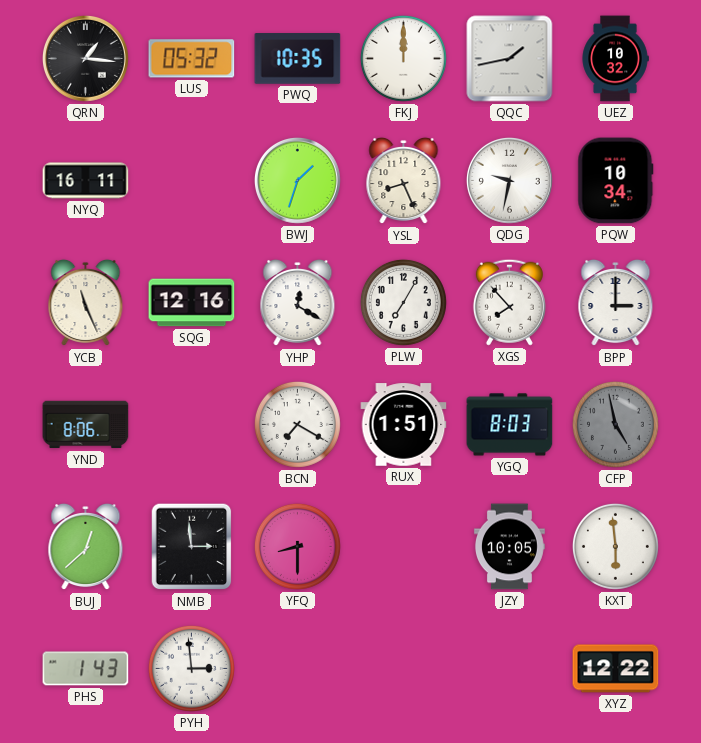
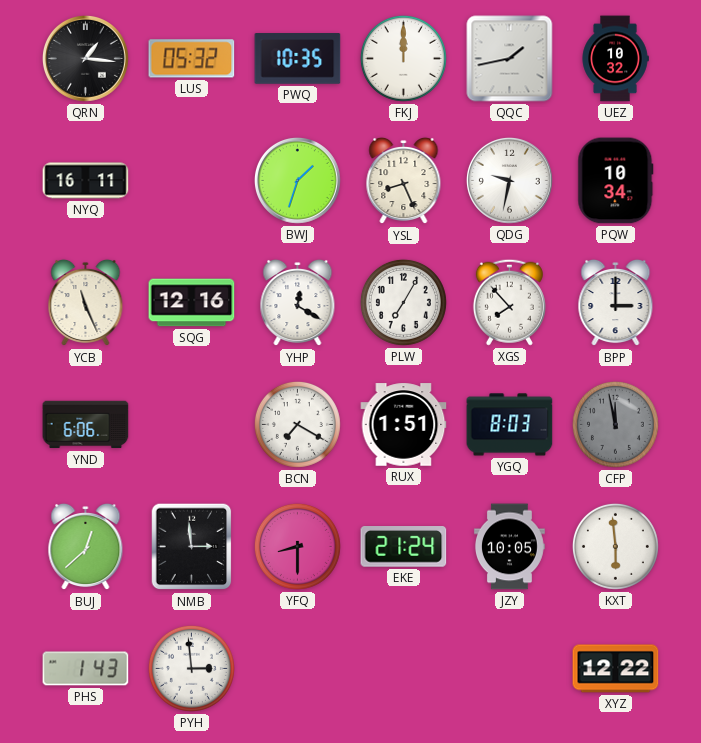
YND: 8:06 -> 6:06 (86, 425)
CFP: 4:58 -> 11:58 (615, 424)
EKE: none -> 21:24 (404, 547)
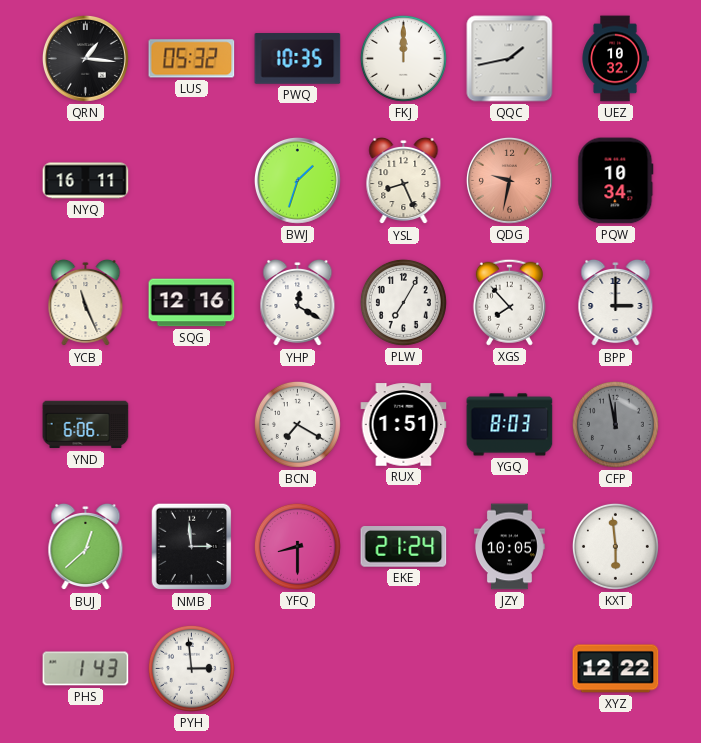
QDG dial: white -> salmon (509, 180)
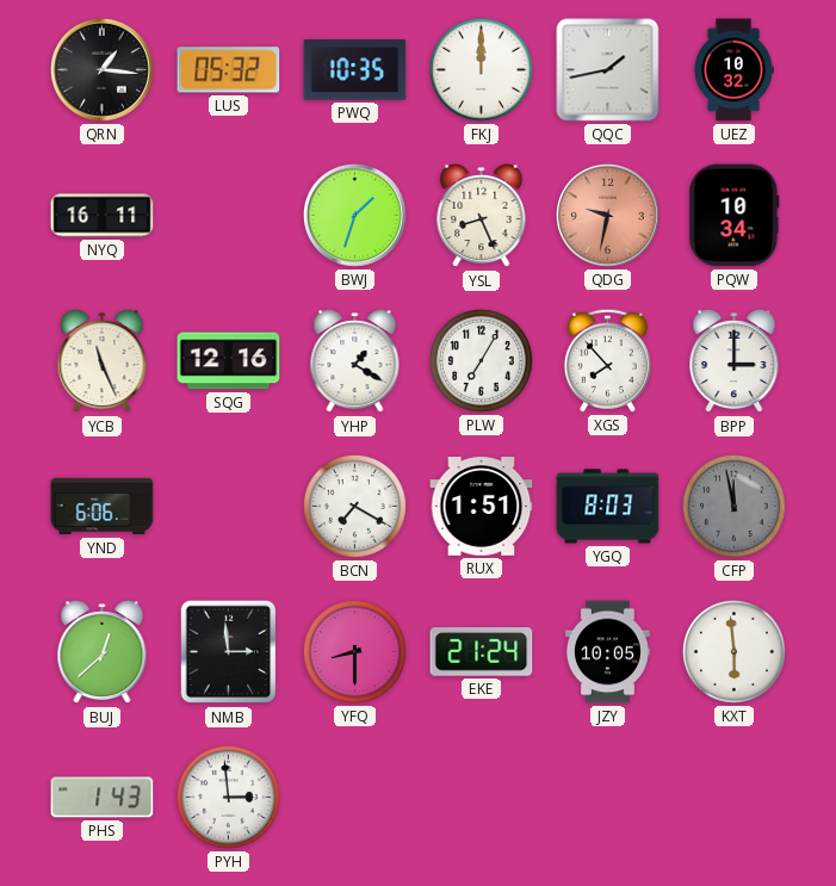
YHP: 12:20 -> 1:20 (355, 361)
XYZ: 12:22 -> none (616, 669)
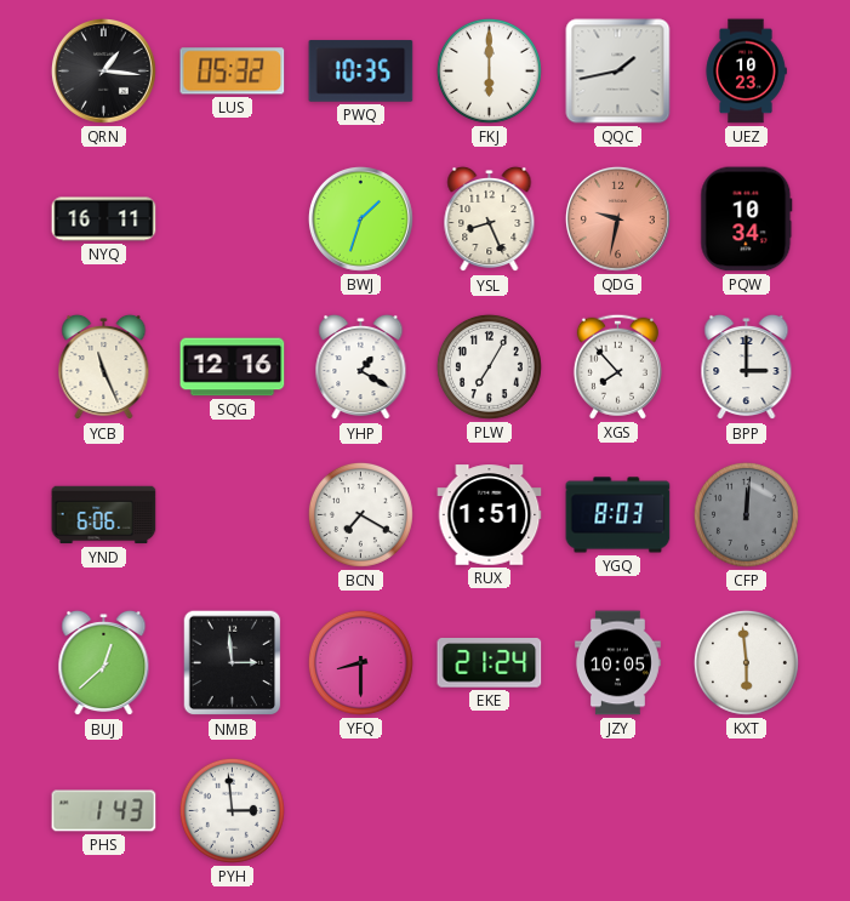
FKJ: 12:00 -> 6:00 (489, 70)
UEZ: 10:32 -> 10:23 (746, 72)
CFP: 11:58 -> 12:01 (746, 514)
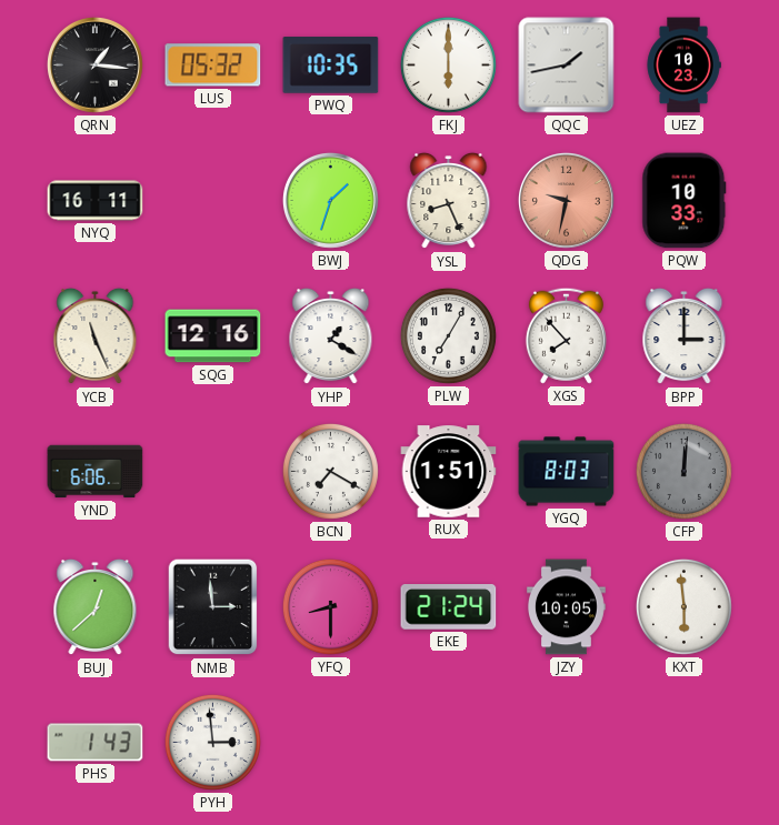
PQW: 10:34 -> 10:33 (685, 201)
